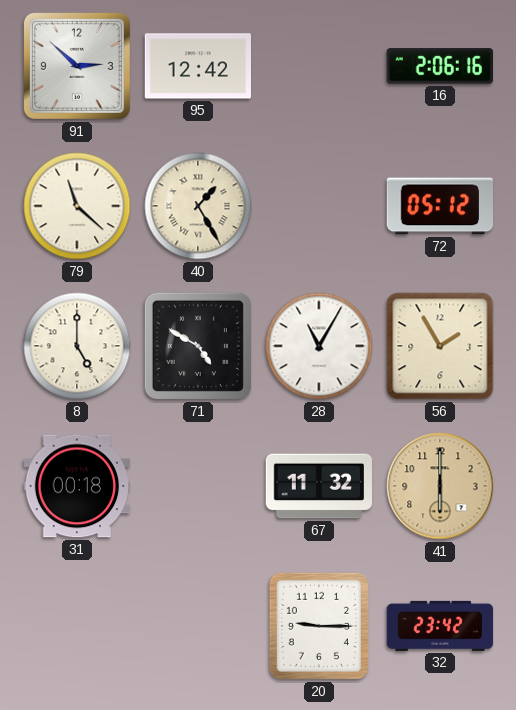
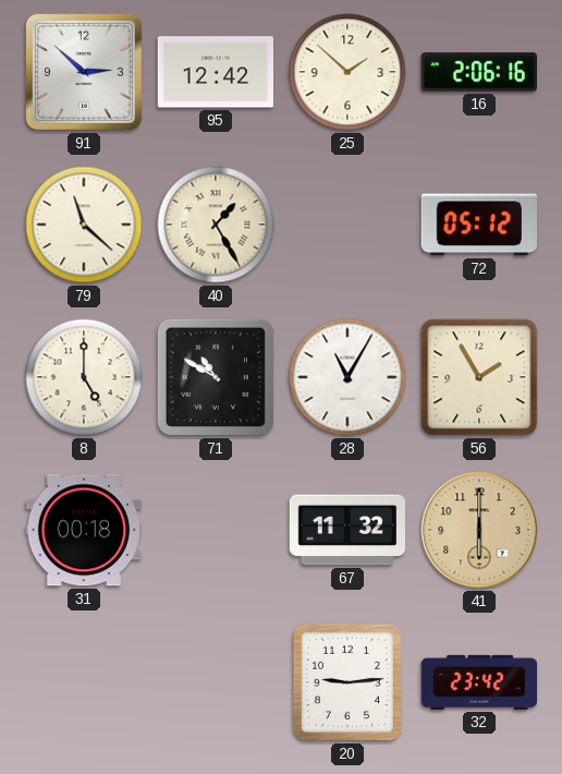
25: none -> 1:52 (347, 72)
71: 4:50 -> 10:50 (216, 377)
20: 9:15 -> 9:14 (347, 682)
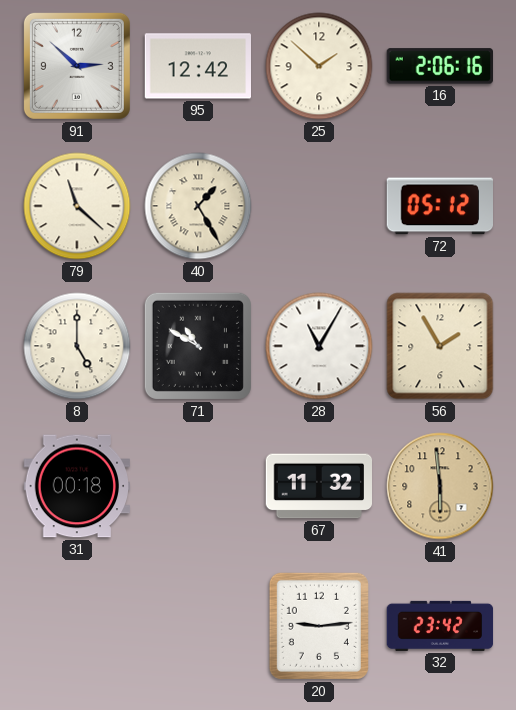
41: 6:00 -> 5:59 (440, 486)
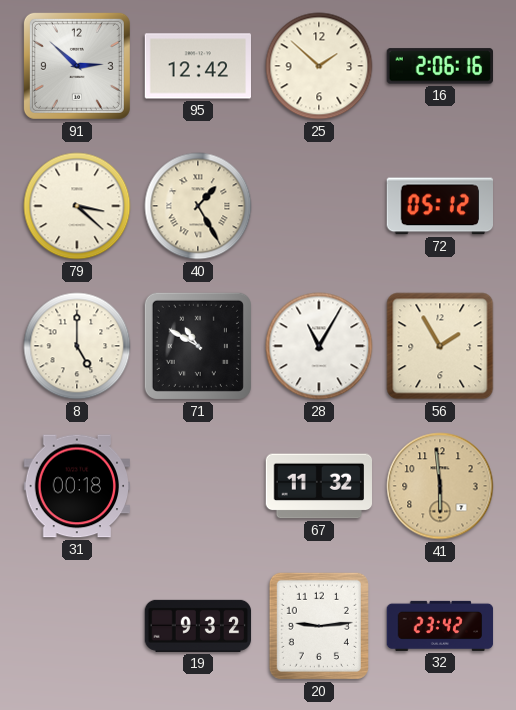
79: 11:22 -> 3:22 (77, 206)
19: none -> 9:32 (198, 626)
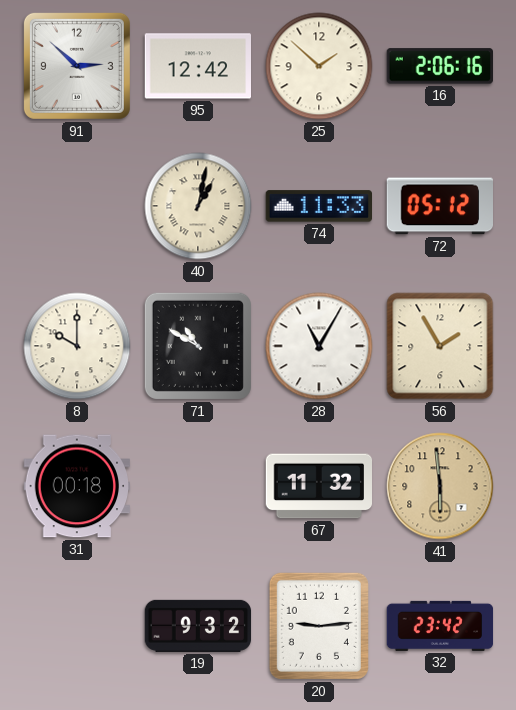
79: 3:22 -> none (77, 206)
40: 1:25 -> 1:02 (198, 206)
74: none -> 11:33 (318, 206)
8: 5:00 -> 10:00 (77, 346)
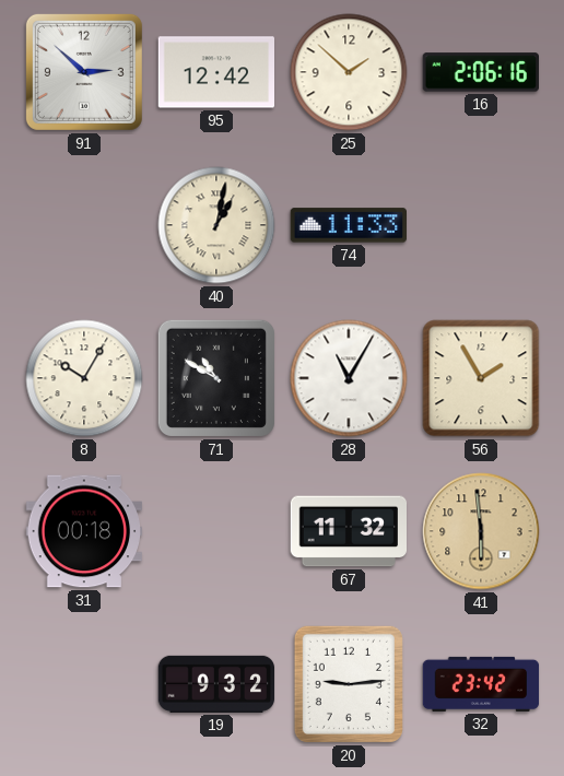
72: 05:12 -> none (439, 206)
8: 10:00 -> 10:05 (84, 378)
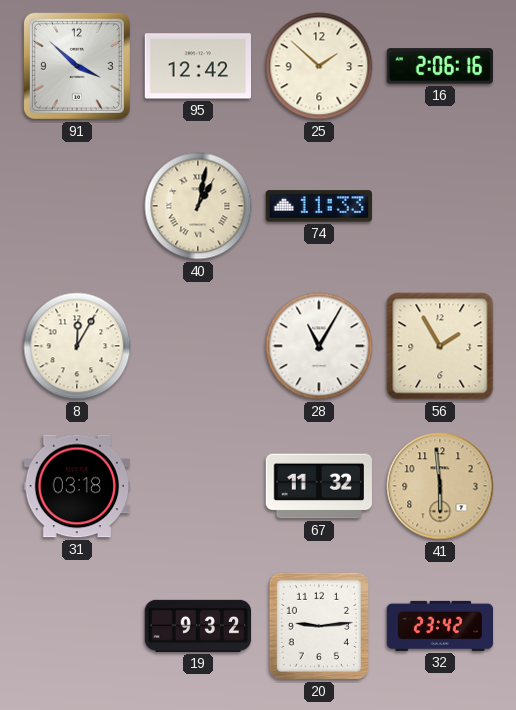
91: 2:52 -> 3:52 (77, 66)
8: 10:05 -> 12:05 (77, 346)
71: 10:50 -> none (216, 378)
31: 00:18 -> 03:18 (77, 486)
